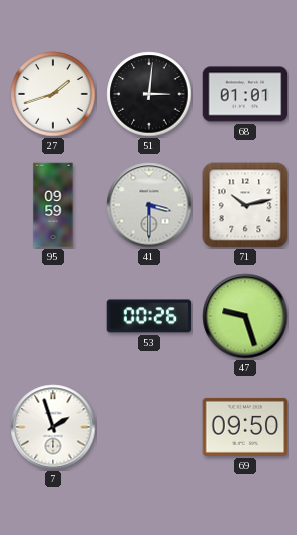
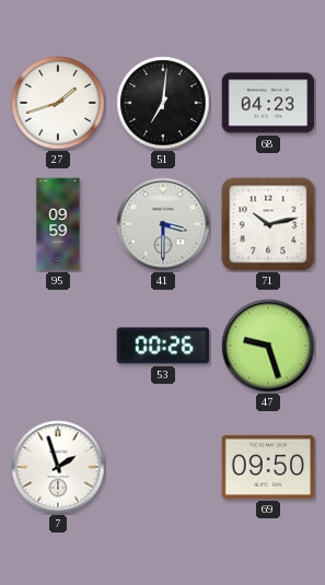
51: 3:01 -> 7:01 (163, 103)
68: 01:01 -> 04:23 (268, 103)
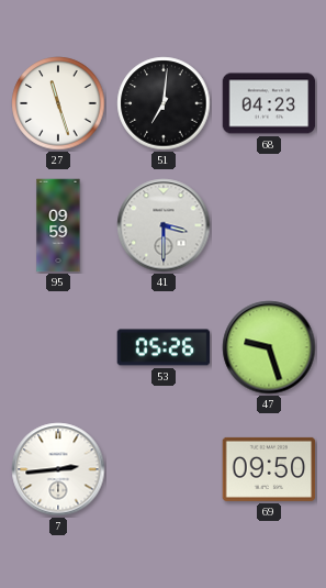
27: 1:42 -> 11:27 (58, 103)
71: 10:13 -> none (268, 224)
53: 00:26 -> 05:26 (164, 347)
7: 1:57 -> 2:44 (58, 469)
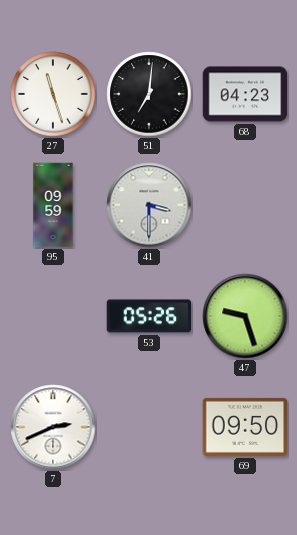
7: 2:44 -> 2:41 (53, 427)
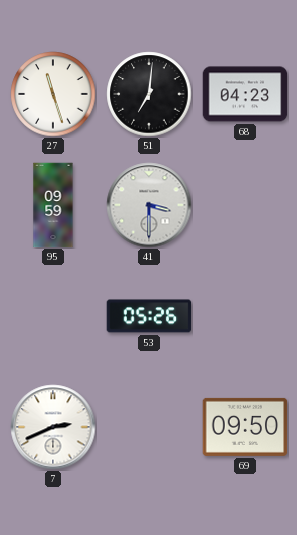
47: 9:27 -> none (245, 316)
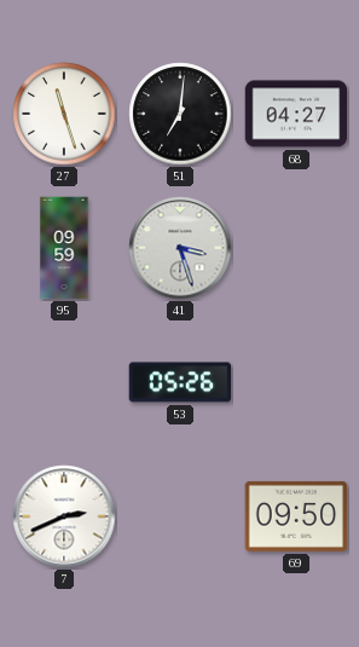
68: 04:23 -> 04:27 (296, 114)
41: 3:30 -> 3:27 (180, 248)
